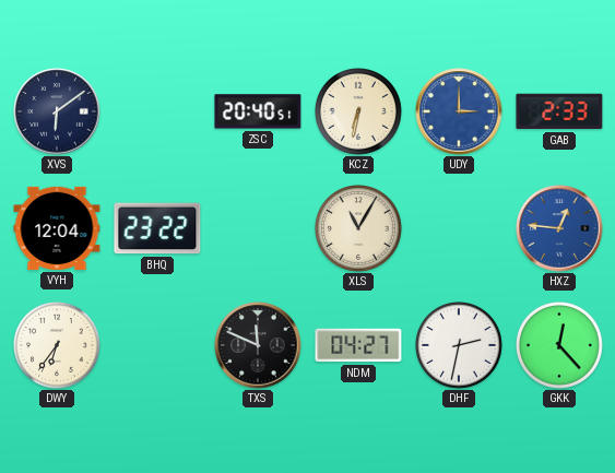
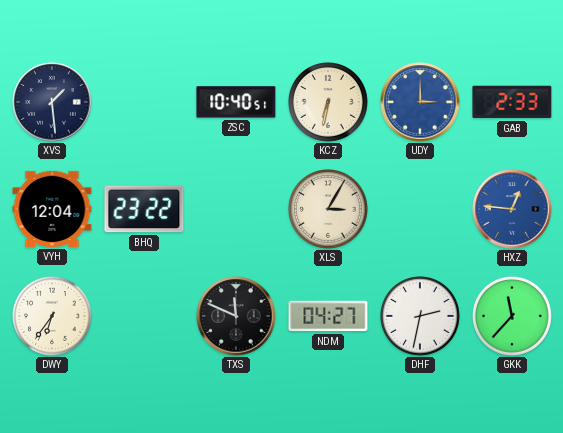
XVS: 6:09 -> 1:29 (52, 102)
ZSC: 20:40 -> 10:40 (236, 102)
XLS: 11:05 -> 3:05 (329, 210)
GKK: 12:23 -> 11:37 (513, 317)
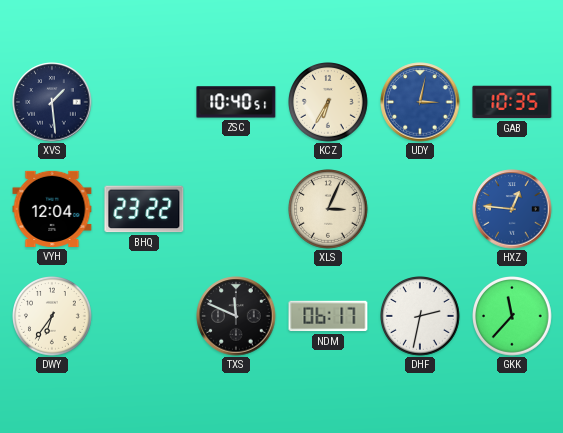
KCZ: 6:32 -> 6:35 (329, 103)
UDY: 3:00 -> 3:02 (420, 102)
GAB: 2:33 -> 10:35 (512, 102)
XLS: 3:05 -> 3:04 (329, 210)
NDM: 04:27 -> 06:17 (328, 316)
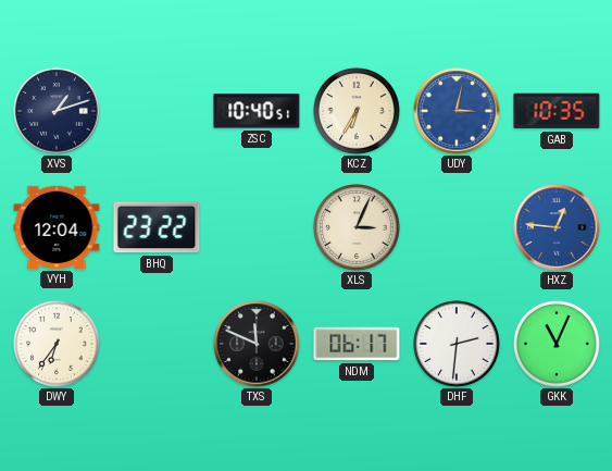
XVS: 1:29 -> 1:12 (57, 111)
DHF: 2:32 -> 2:31 (458, 345)
GKK: 11:37 -> 11:04 (558, 345)
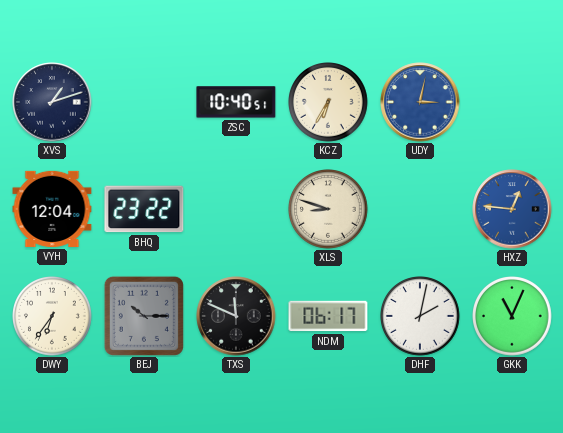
GAB: 10:35 -> none (557, 111)
XLS: 3:04 -> 8:48 (329, 210)
BEJ: none -> 10:15 (144, 316)
DHF: 2:31 -> 2:02 (421, 317)
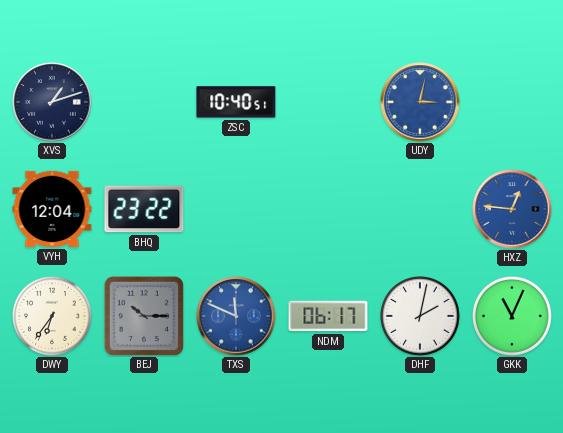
KCZ: 6:35 -> none (329, 103)
XLS: 8:48 -> none (329, 210)
TXS dial: black -> blue (236, 316)
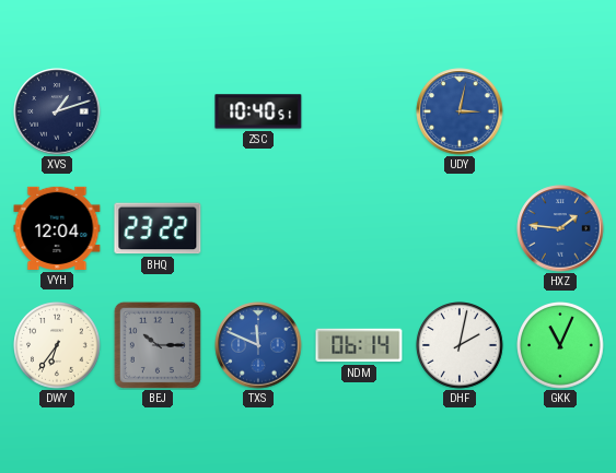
HXZ: 12:46 -> 1:46 (560, 228)
NDM: 06:17 -> 06:14 (359, 345)
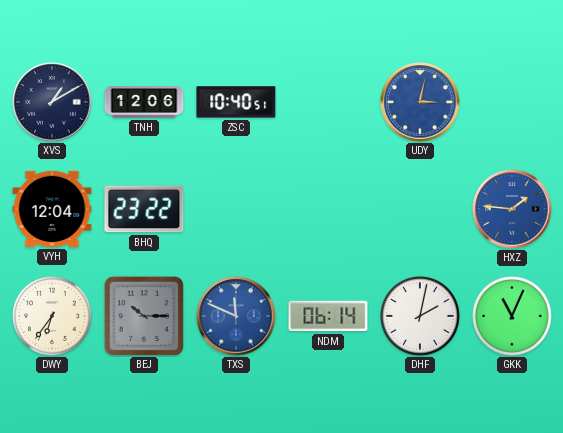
XVS: 1:12 -> 1:10 (52, 102)
TNH: none -> 12:06 (144, 102)
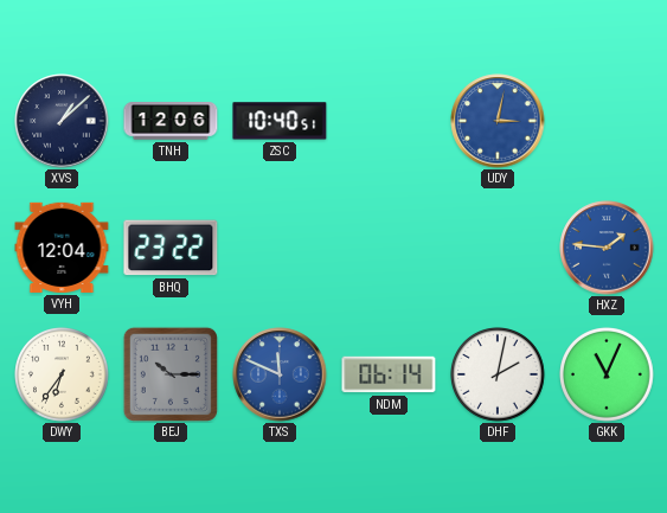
XVS: 1:10 -> 1:08 (62, 121)
